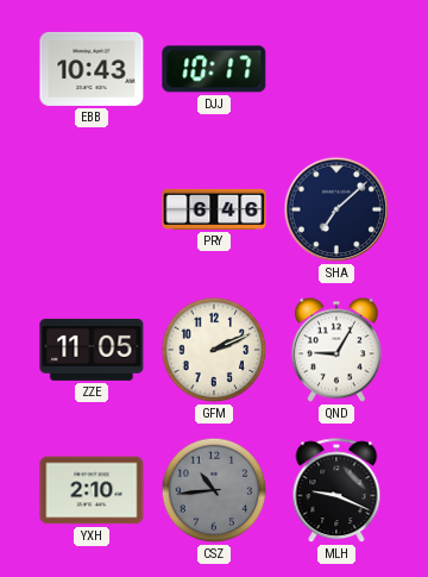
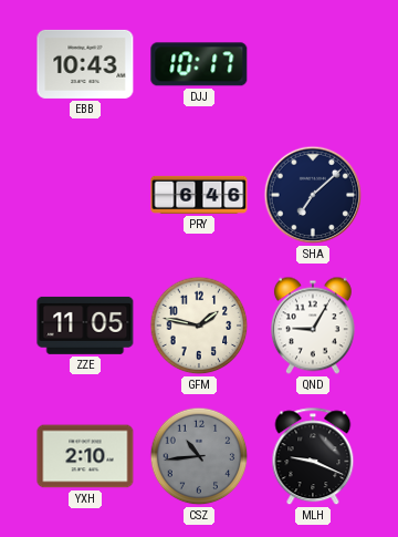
GFM: 2:11 -> 1:47 (199, 326)
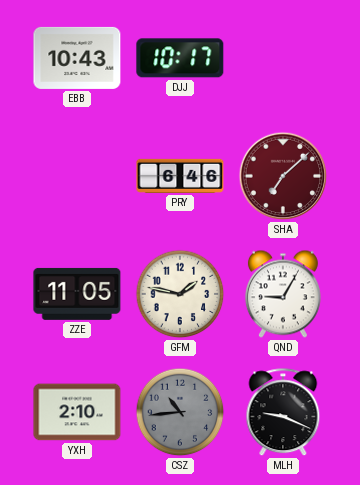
SHA dial: navy -> burgundy (283, 176)
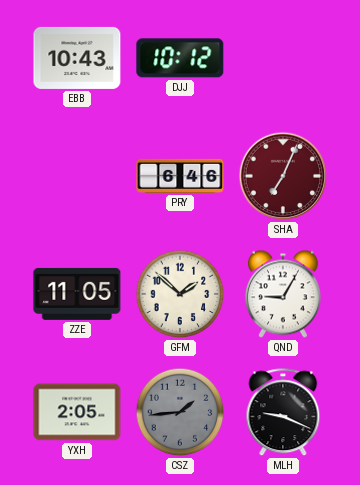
DJJ: 10:17 -> 10:12 (180, 58)
SHA: 7:08 -> 7:04 (283, 176)
GFM: 1:47 -> 1:52 (180, 294)
YXH: 2:10 -> 2:05 (77, 412)
CSZ: 10:44 -> 1:44 (180, 412)
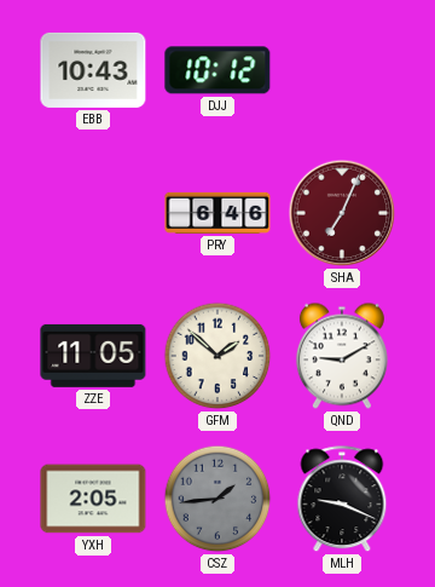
QND: 9:05 -> 9:10 (342, 356)
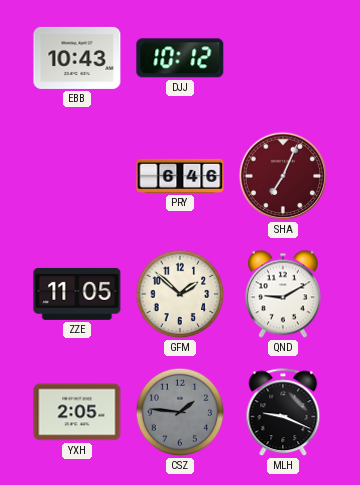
CSZ: 1:44 -> 1:46 (180, 412)
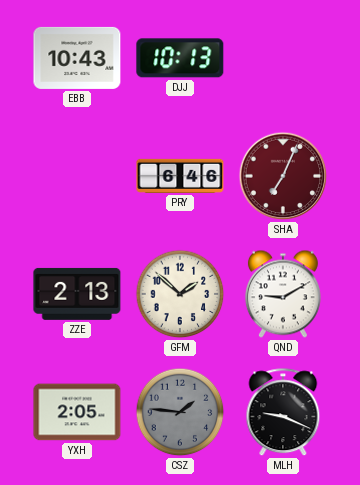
DJJ: 10:12 -> 10:13 (180, 58)
ZZE: 11:05 -> 2:13 (77, 294)
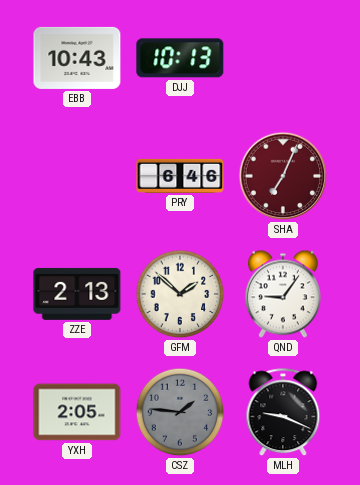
QND: 9:10 -> 9:06 (283, 294)
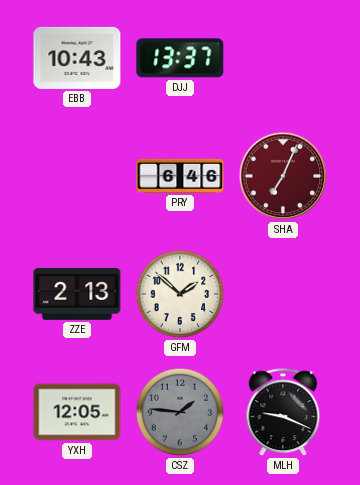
DJJ: 10:13 -> 13:37 (180, 58)
QND: 9:06 -> none (283, 294)
YXH: 2:05 -> 12:05 (77, 412)
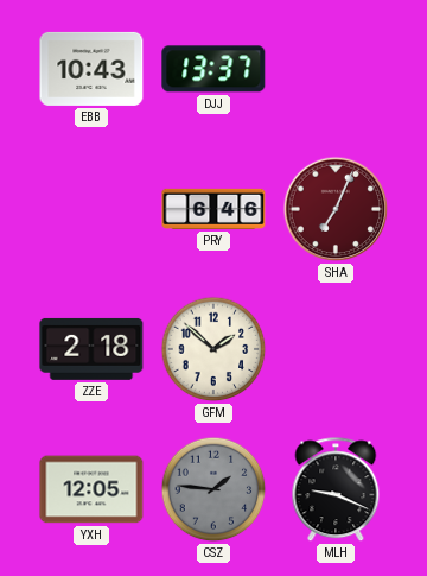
ZZE: 2:13 -> 2:18 (91, 349)
